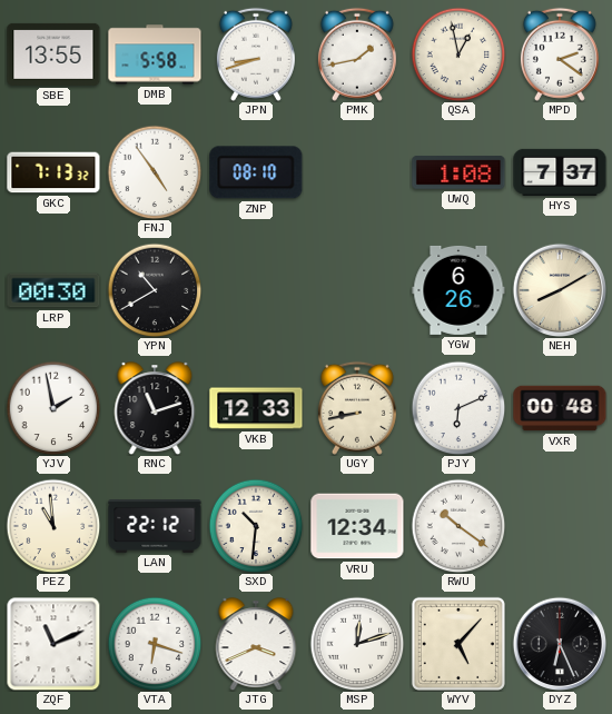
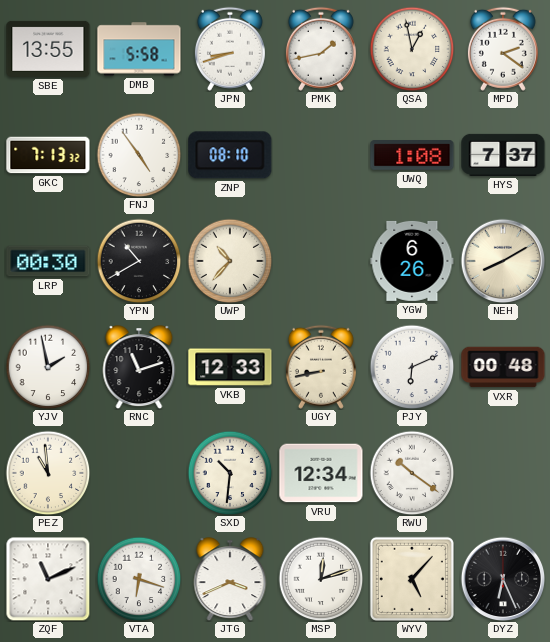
UWP: none -> 10:37 (230, 261)
LAN: 22:12 -> none (155, 527)
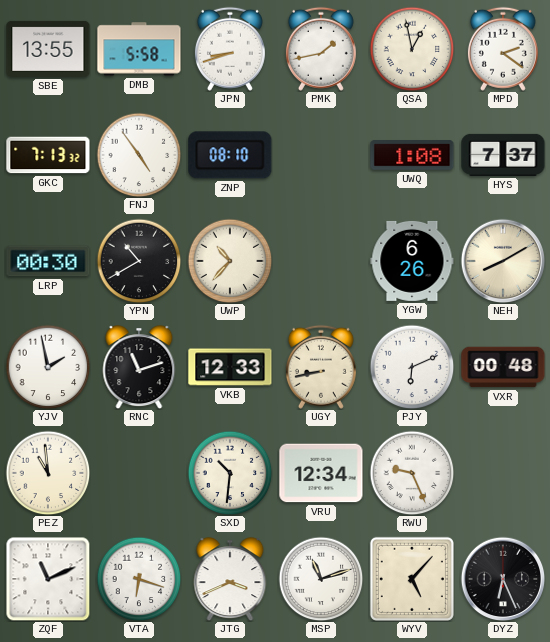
RWU: 10:21 -> 9:26 (412, 473)
MSP: 12:12 -> 11:12 (321, 579)
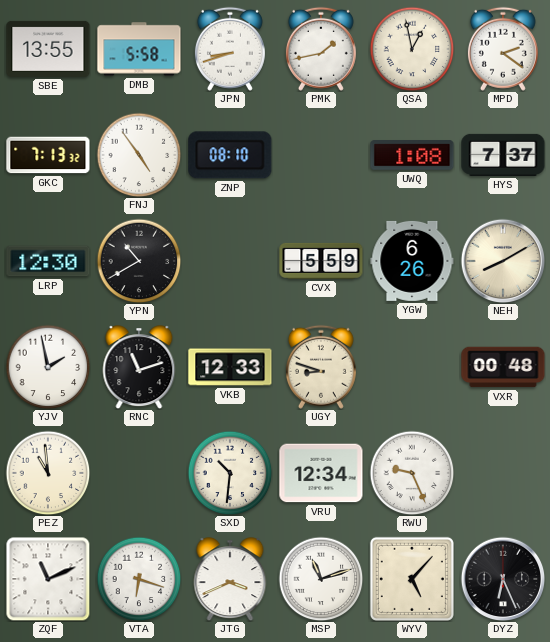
LRP: 00:30 -> 12:30 (48, 261)
UWP: 10:37 -> none (230, 261)
CVX: none -> 5:59 (321, 261)
UGY: 8:43 -> 8:48 (321, 367)
PJY: 6:11 -> none (412, 367)
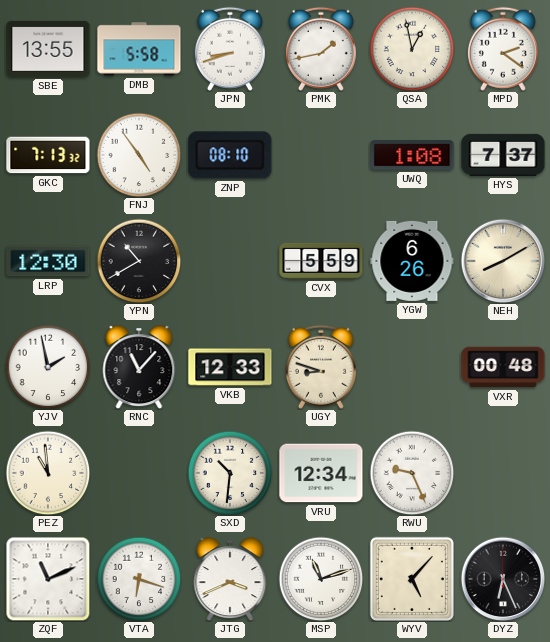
RNC: 11:12 -> 11:07 (139, 367)
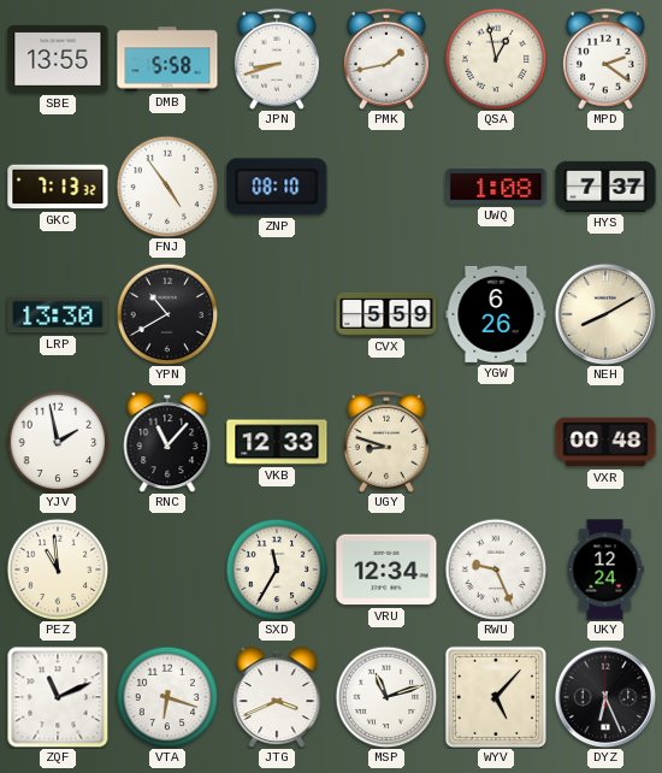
LRP: 12:30 -> 13:30 (58, 314)
SXD: 10:31 -> 11:35 (277, 570)
UKY: none -> 12:24 (605, 570)
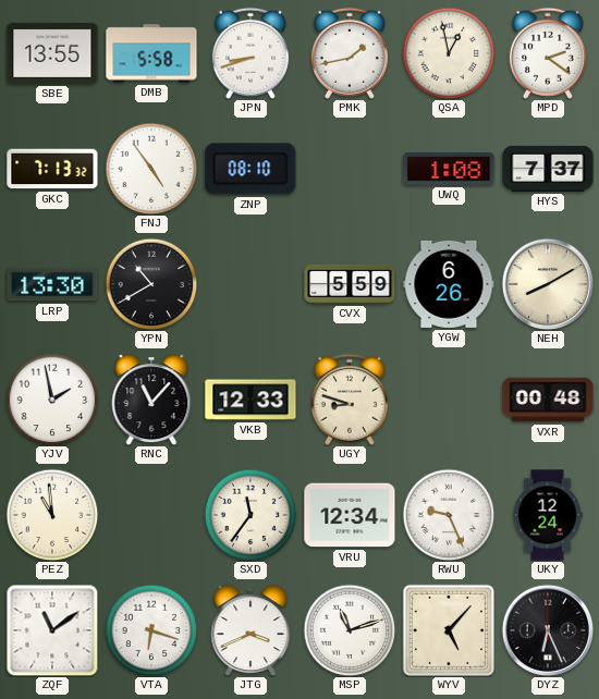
SXD: 11:35 -> 11:36 (250, 515)
ZQF: 11:11 -> 11:09 (52, 630)
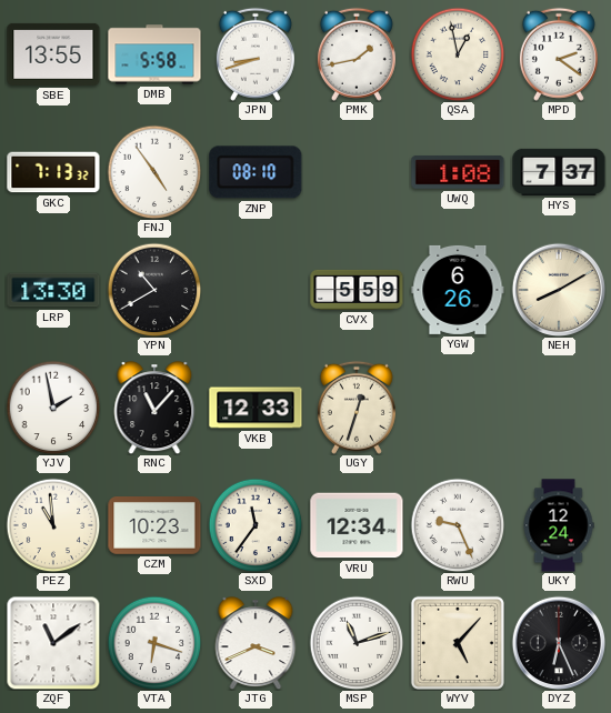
UGY: 8:48 -> 12:33 (357, 408)
VXR: 00:48 -> none (548, 400)
CZM: none -> 10:23 (154, 526)
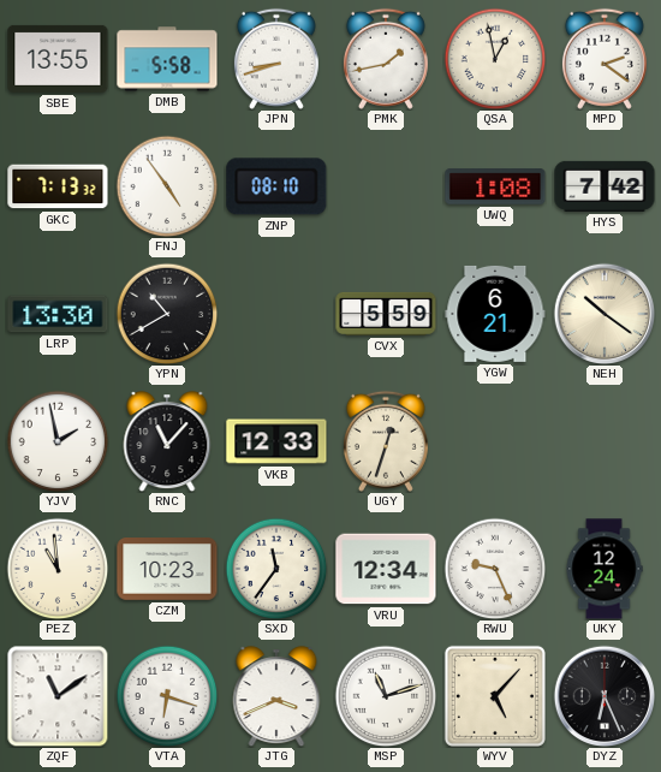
HYS: 7:37 -> 7:42 (605, 186)
YGW: 6:26 -> 6:21 (495, 314)
NEH: 8:10 -> 10:21 (605, 314)
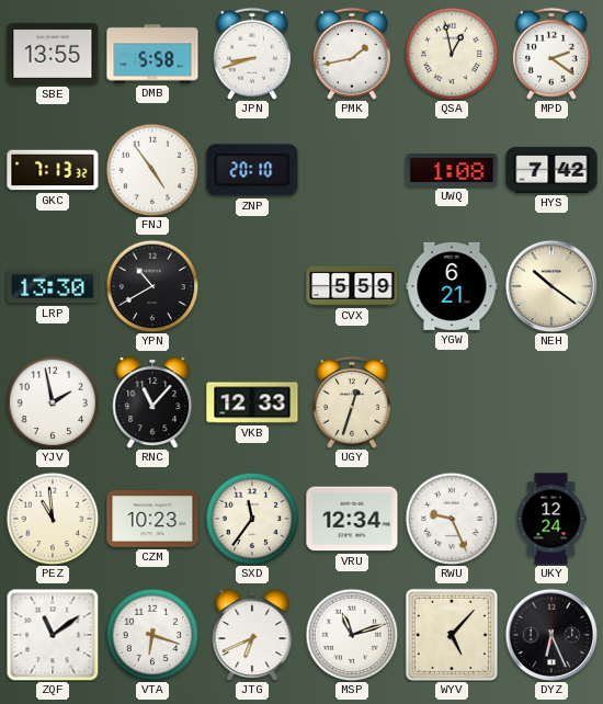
ZNP: 08:10 -> 20:10 (252, 170)
JTG: 3:41 -> 6:41 (252, 635)
